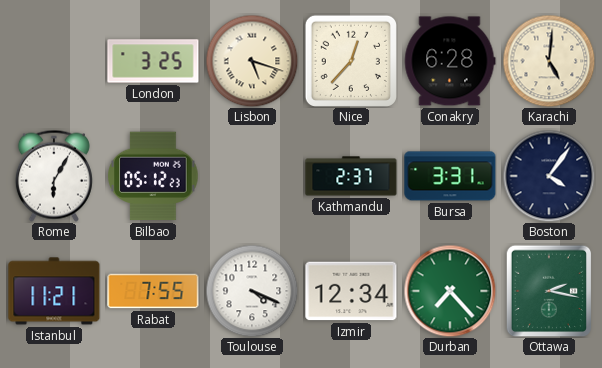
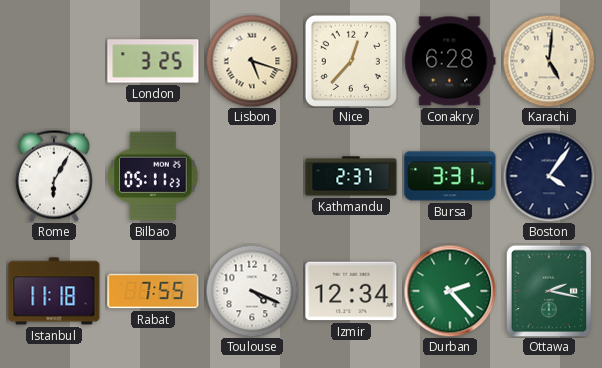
Bilbao: 05:12 -> 05:11 (153, 176)
Istanbul: 11:21 -> 11:18 (54, 291)
Durban: 7:23 -> 2:23 (450, 291)
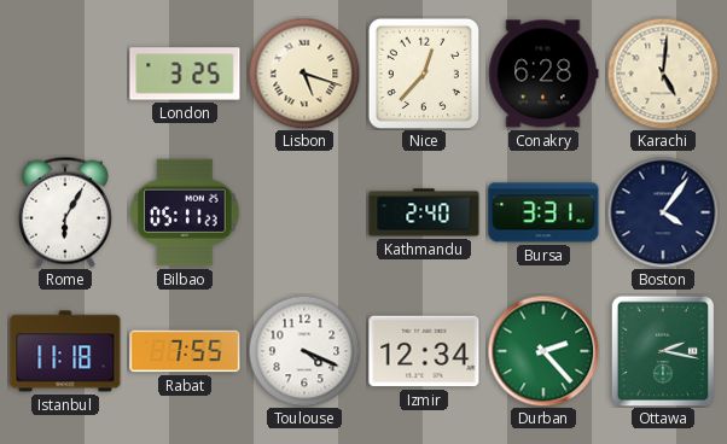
Kathmandu: 2:37 -> 2:40 (424, 212)
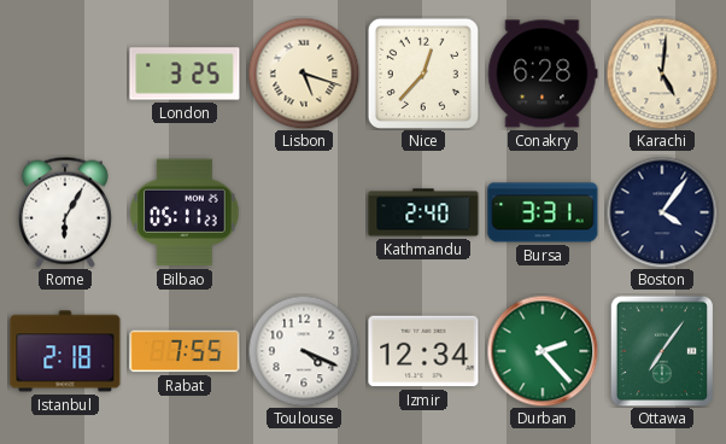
Istanbul: 11:18 -> 2:18 (65, 351)
Ottawa: 2:17 -> 7:06 (662, 351)
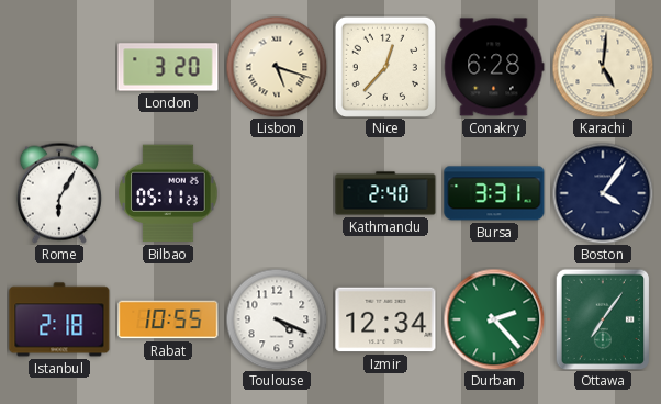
London: 3:25 -> 3:20 (168, 67)
Rabat: 7:55 -> 10:55 (168, 319)
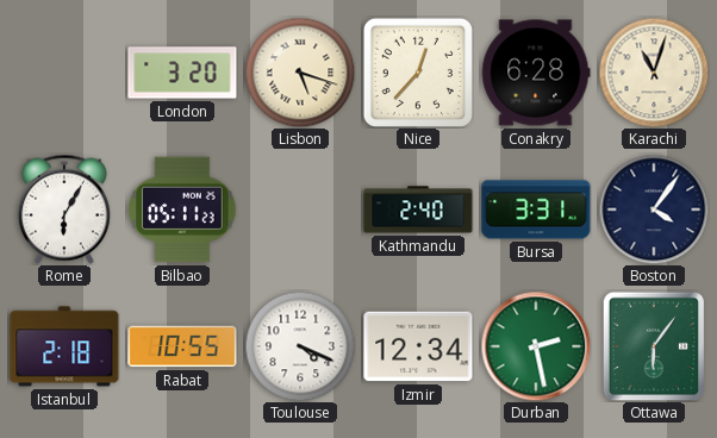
Karachi: 5:01 -> 11:03 (654, 73)
Durban: 2:23 -> 2:28 (536, 346)
Ottawa: 7:06 -> 6:06 (654, 346)
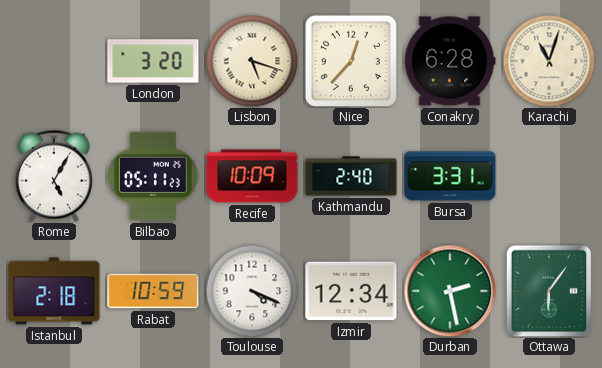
Rome: 6:05 -> 5:05 (54, 176)
Recife: none -> 10:09 (252, 176)
Boston: 4:06 -> none (654, 209)
Rabat: 10:55 -> 10:59 (153, 291)
